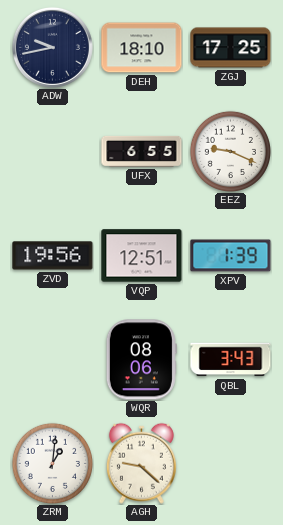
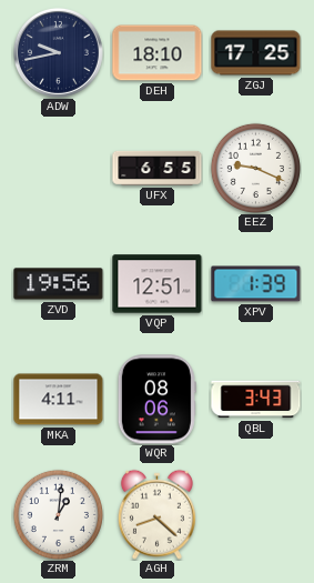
MKA: none -> 4:11 (59, 400)
AGH: 9:22 -> 8:22 (156, 514)
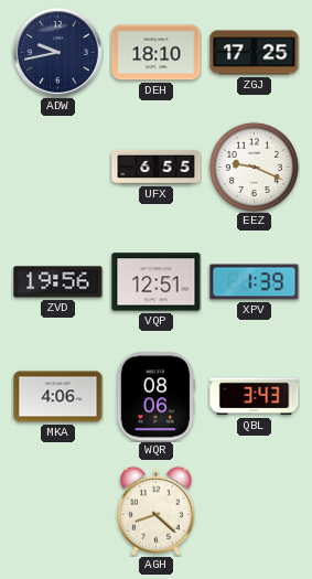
MKA: 4:11 -> 4:06 (58, 397)
ZRM: 1:01 -> none (58, 514)
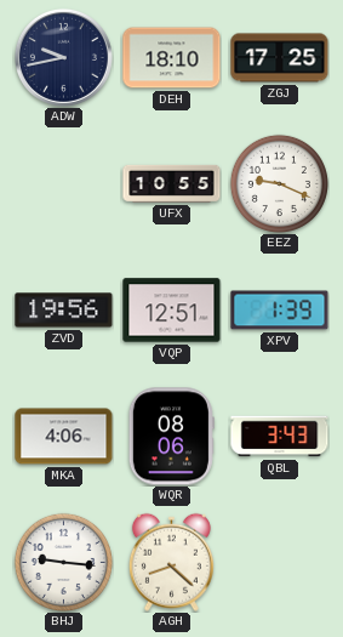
UFX: 6:55 -> 10:55 (172, 183)
BHJ: none -> 9:16 (63, 562)
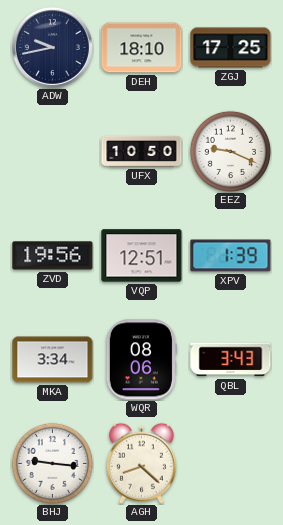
UFX: 10:55 -> 10:50 (142, 151)
MKA: 4:06 -> 3:34 (53, 360)
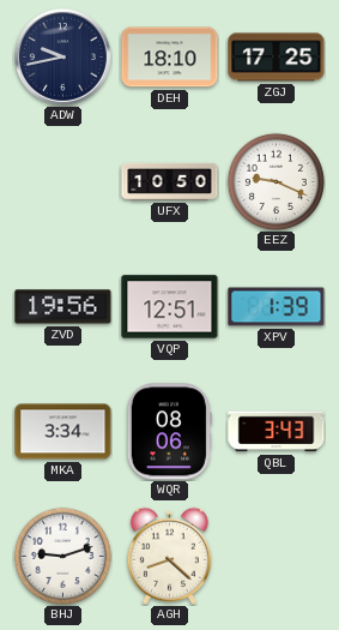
BHJ: 9:16 -> 9:12 (62, 556)
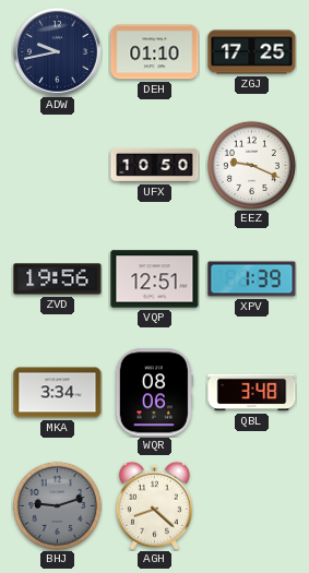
DEH: 18:10 -> 01:10 (155, 52)
QBL: 3:43 -> 3:48 (252, 393)
BHJ dial: white -> grey (57, 505)
